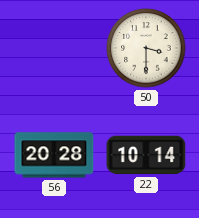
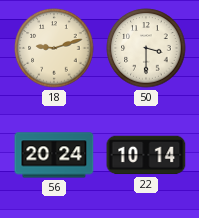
18: none -> 9:12 (54, 48)
56: 20:28 -> 20:24 (54, 155)
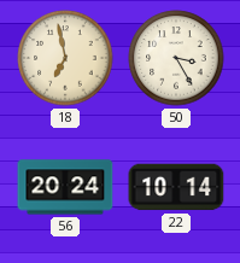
18: 9:12 -> 6:58 (65, 58)
50: 3:30 -> 3:25 (176, 58)
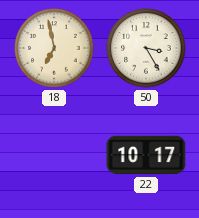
56: 20:24 -> none (65, 187)
22: 10:14 -> 10:17 (146, 155)
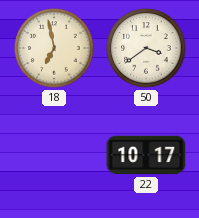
50: 3:25 -> 3:39 (146, 48)
